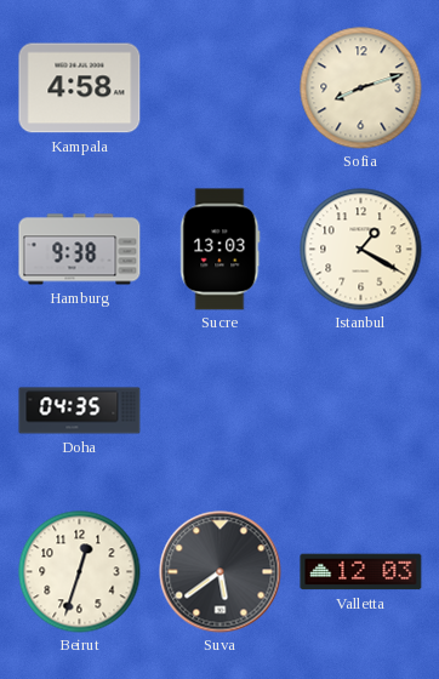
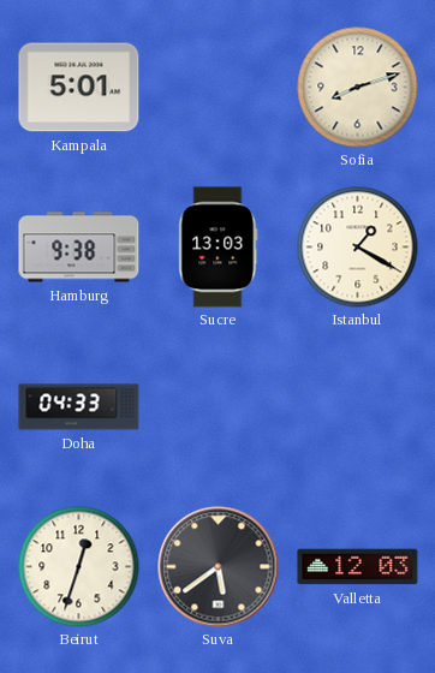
Kampala: 4:58 -> 5:01 (79, 88)
Doha: 04:35 -> 04:33 (79, 407)
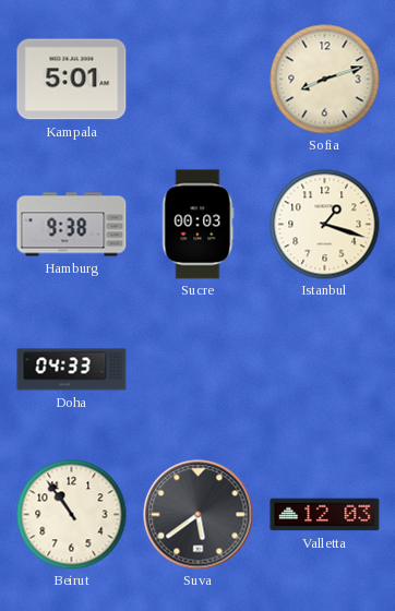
Sucre: 13:03 -> 00:03 (199, 225)
Istanbul: 1:20 -> 1:18 (325, 225)
Beirut: 12:33 -> 10:54 (72, 515)
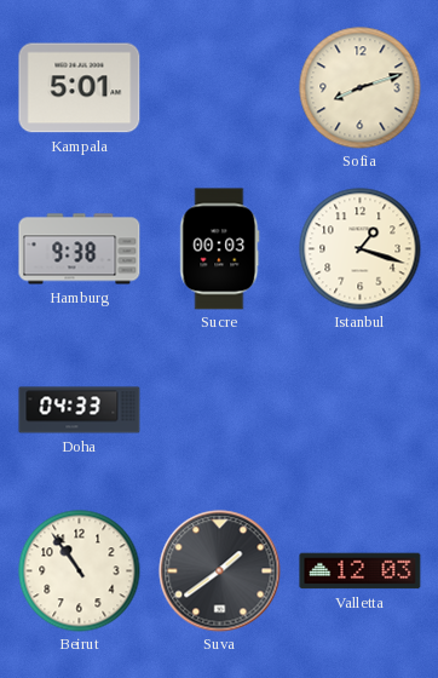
Suva: 5:39 -> 1:39 (220, 571)
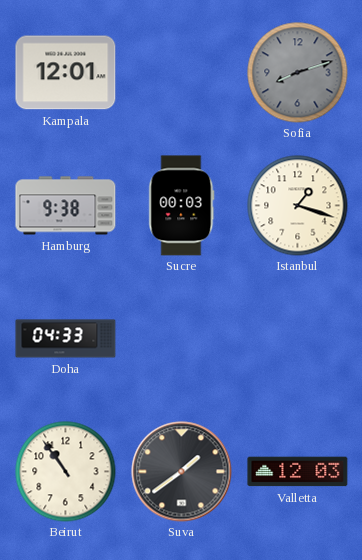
Kampala: 5:01 -> 12:01 (66, 73)
Sofia dial: cream -> grey (298, 73)
